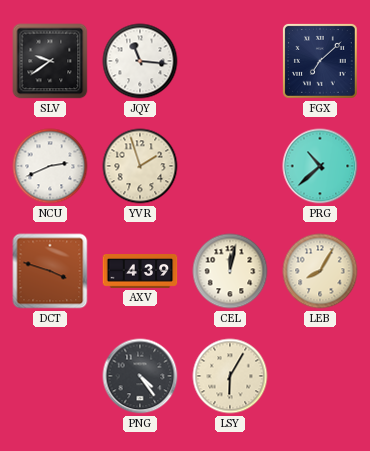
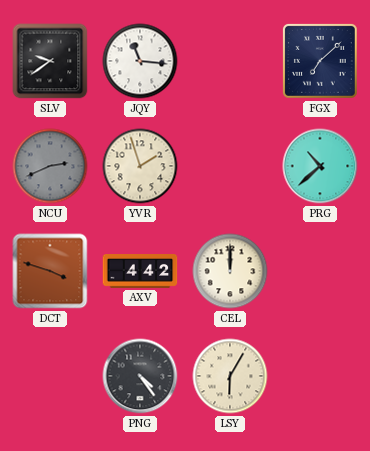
NCU dial: white -> grey (50, 166)
AXV: 4:39 -> 4:42 (140, 272)
CEL: 12:02 -> 12:00 (230, 271)
LEB: 8:05 -> none (320, 271)
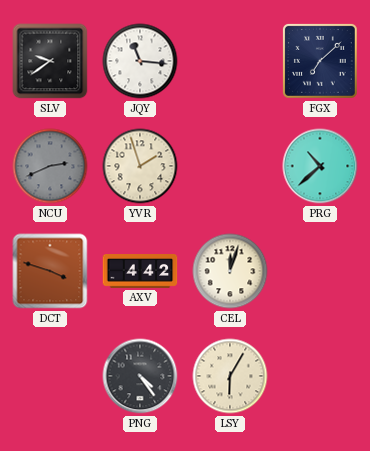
CEL: 12:00 -> 12:03 (230, 271)
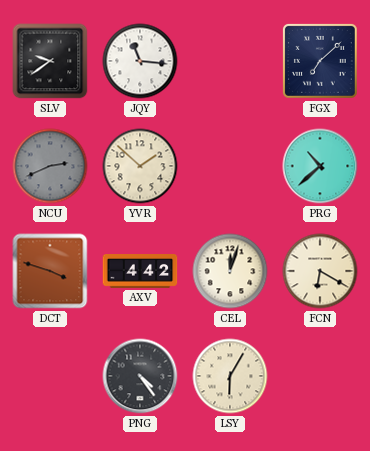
YVR: 1:57 -> 1:52 (140, 166)
FCN: none -> 6:20 (320, 271)
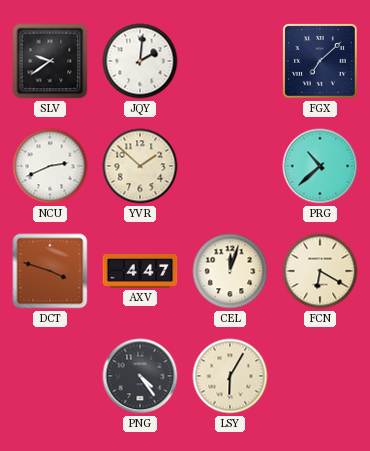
JQY: 11:16 -> 2:01 (140, 61)
NCU dial: grey -> white (50, 166)
AXV: 4:42 -> 4:47 (140, 272)
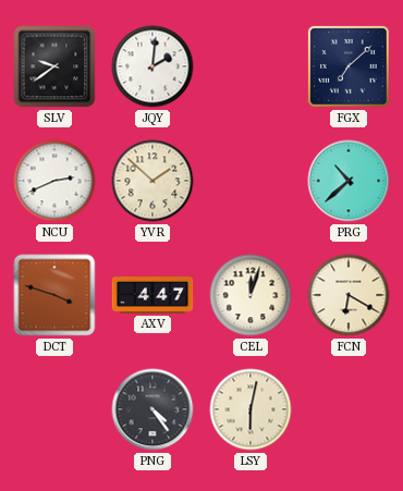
LSY: 6:05 -> 6:02 (251, 409)
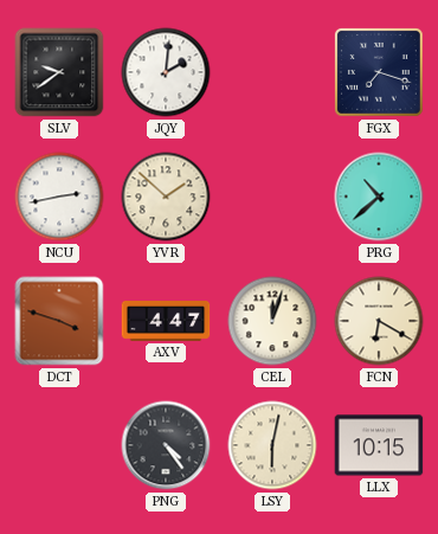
FGX: 7:08 -> 7:18 (379, 72)
NCU: 2:41 -> 2:43 (59, 197)
LLX: none -> 10:15 (379, 445)
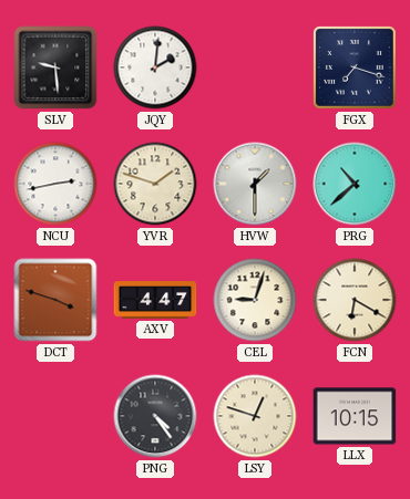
SLV: 9:39 -> 9:29 (55, 67)
YVR: 1:52 -> 1:48 (155, 184)
HVW: none -> 1:30 (255, 184)
CEL: 12:03 -> 9:03 (255, 300)
LSY: 6:02 -> 12:48 (255, 416)
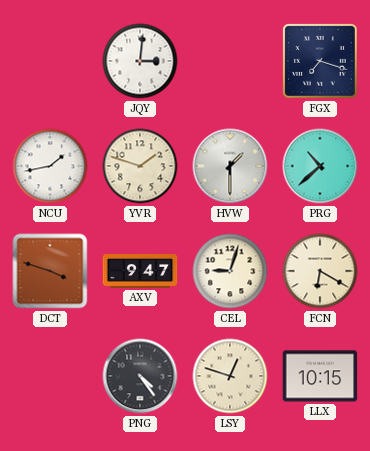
SLV: 9:29 -> none (55, 67)
JQY: 2:01 -> 3:01 (140, 61)
NCU: 2:43 -> 1:43 (50, 166)
AXV: 4:47 -> 9:47 (140, 272)
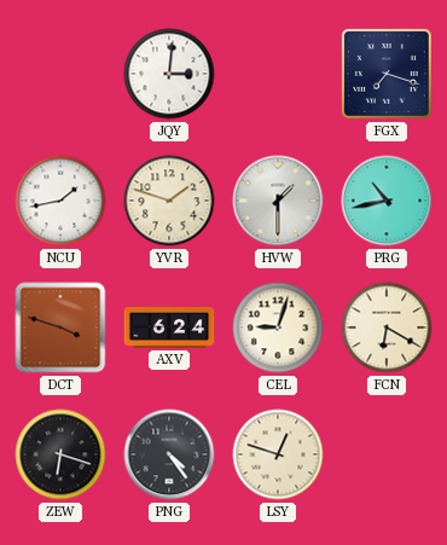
PRG: 10:38 -> 10:43 (387, 201)
AXV: 9:47 -> 6:24 (169, 329)
ZEW: none -> 6:18 (60, 454)
LLX: 10:15 -> none (320, 376)
